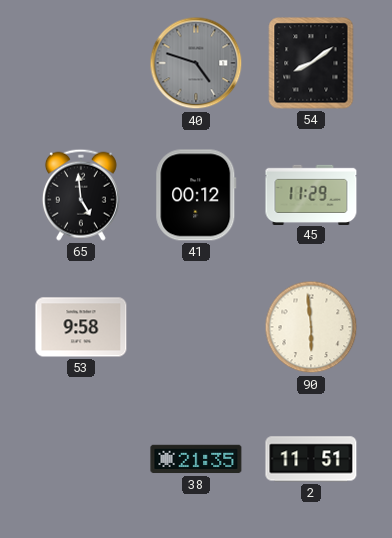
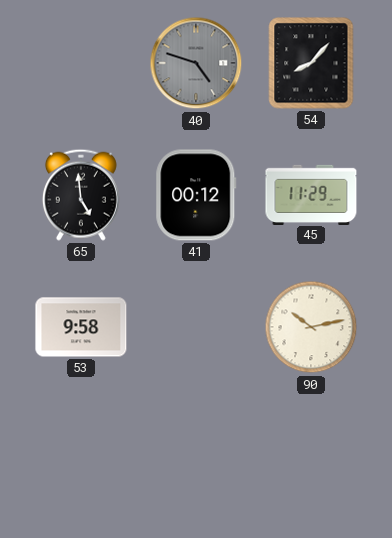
54: 8:09 -> 8:07 (311, 63)
90: 5:59 -> 10:13 (311, 327)
38: 21:35 -> none (196, 459)
2: 11:51 -> none (311, 459)
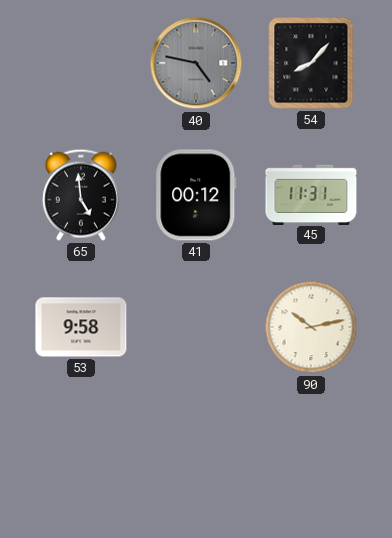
40: 4:48 -> 4:47 (196, 63)
45: 11:29 -> 11:31 (311, 194)
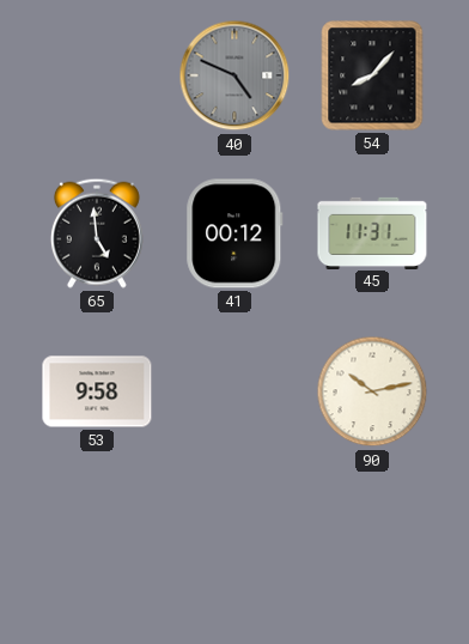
40: 4:47 -> 4:49 (234, 75)
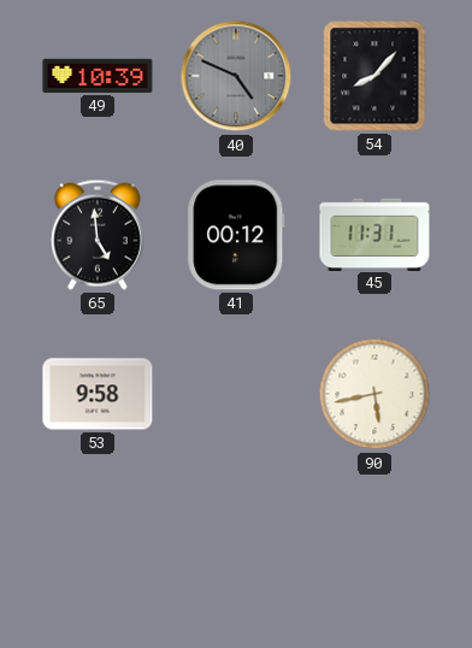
49: none -> 10:39 (98, 76)
90: 10:13 -> 5:43 (374, 394)
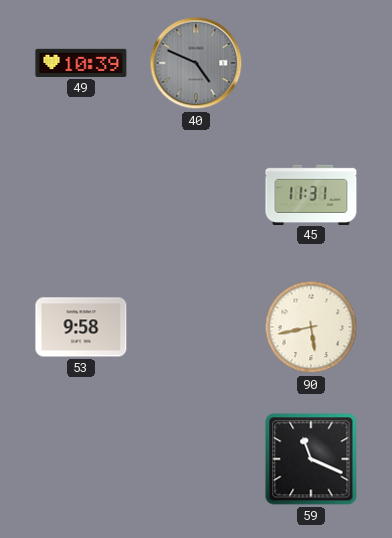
54: 8:07 -> none (374, 76)
65: 4:59 -> none (98, 235)
41: 00:12 -> none (236, 235)
59: none -> 11:19 (311, 459)
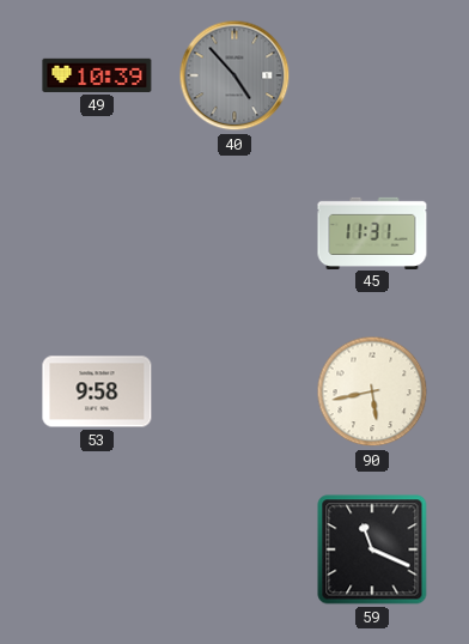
40: 4:49 -> 4:53 (234, 75)
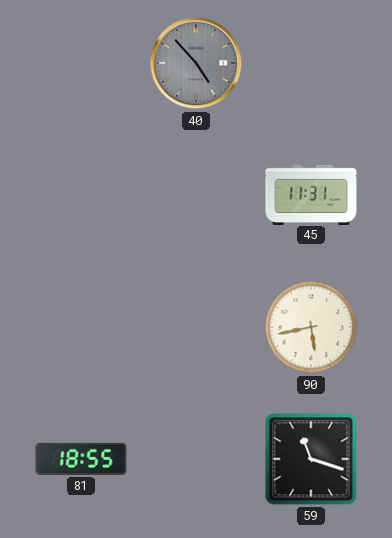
49: 10:39 -> none (97, 75)
53: 9:58 -> none (97, 391)
81: none -> 18:55 (81, 459)
59: 11:19 -> 11:18 (311, 459)
